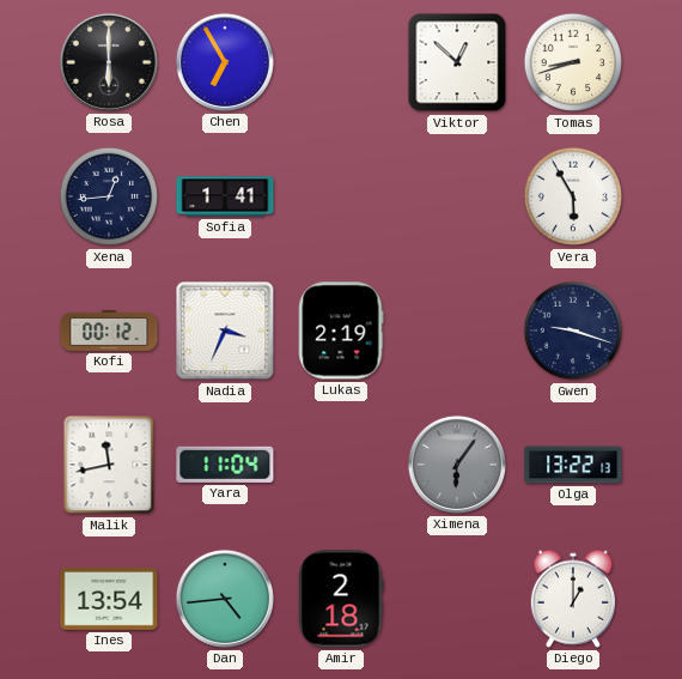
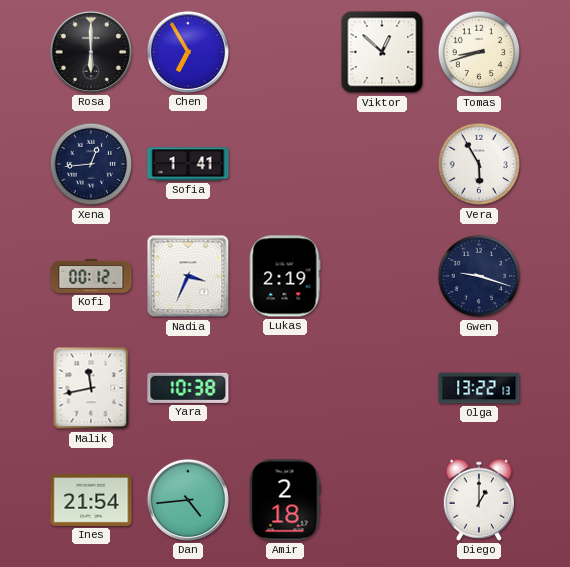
Yara: 11:04 -> 10:38 (188, 388)
Ximena: 6:06 -> none (457, 465)
Ines: 13:54 -> 21:54 (91, 500)
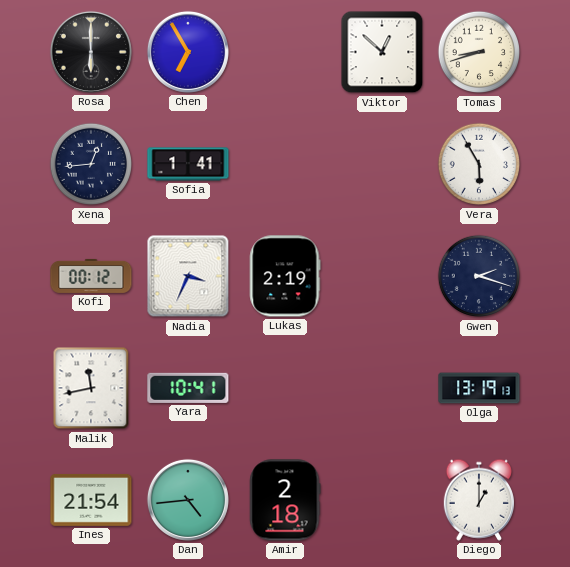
Gwen: 9:18 -> 2:18 (479, 276)
Yara: 10:38 -> 10:41 (188, 388)
Olga: 13:22 -> 13:19 (479, 388)
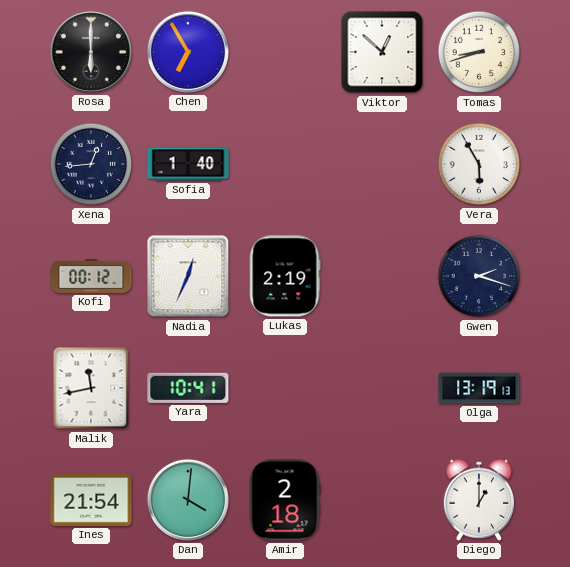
Sofia: 1:41 -> 1:40 (188, 164)
Nadia: 3:34 -> 12:34 (188, 276)
Dan: 4:44 -> 4:01 (188, 500)
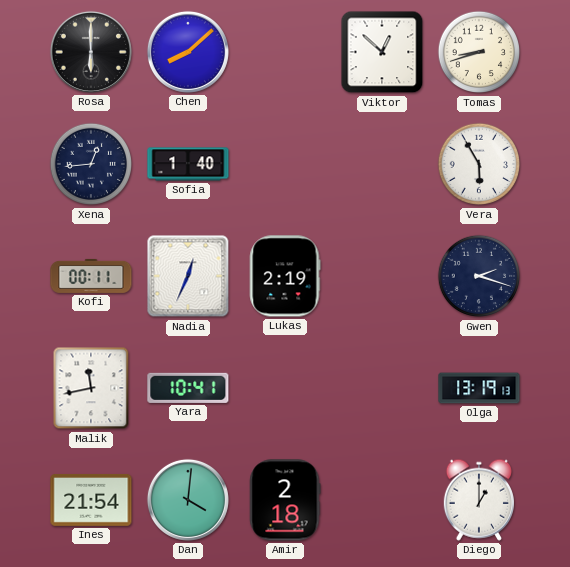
Chen: 6:55 -> 8:08 (188, 52)
Kofi: 00:12 -> 00:11 (91, 276)
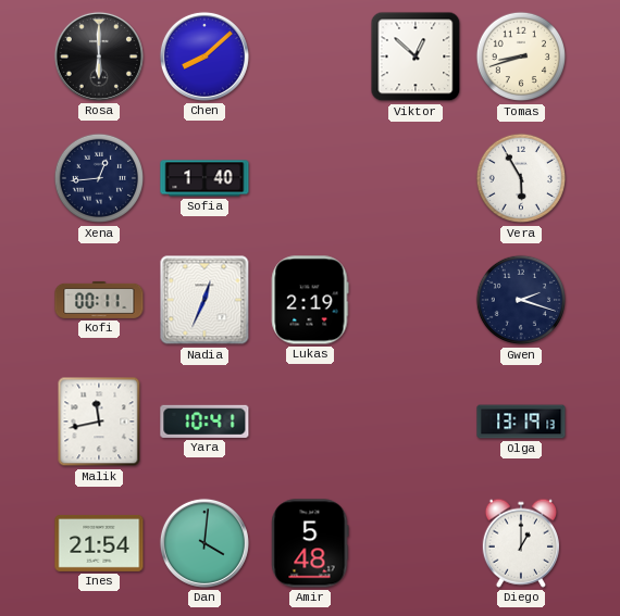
Amir: 2:18 -> 5:48 (310, 543)
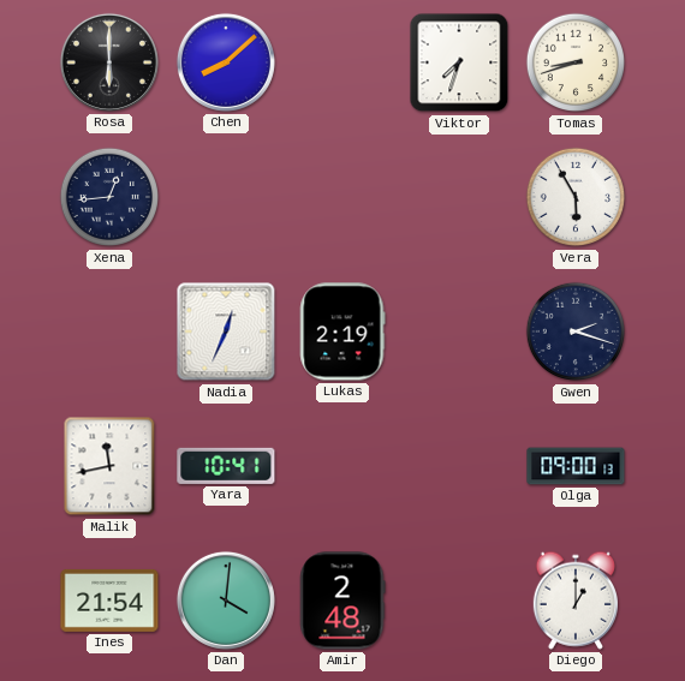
Viktor: 12:52 -> 7:33 (459, 62)
Sofia: 1:40 -> none (204, 178)
Kofi: 00:11 -> none (99, 300)
Olga: 13:19 -> 09:00 (576, 466)
Amir: 5:48 -> 2:48 (342, 601)
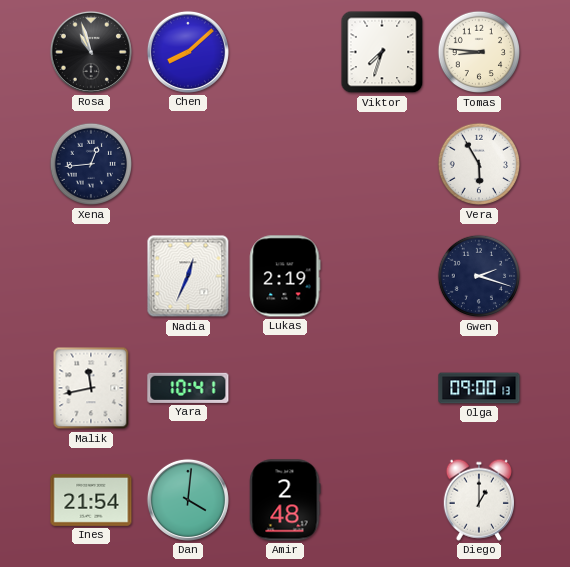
Rosa: 6:00 -> 10:57 (91, 52)
Tomas: 8:42 -> 8:46 (479, 52)
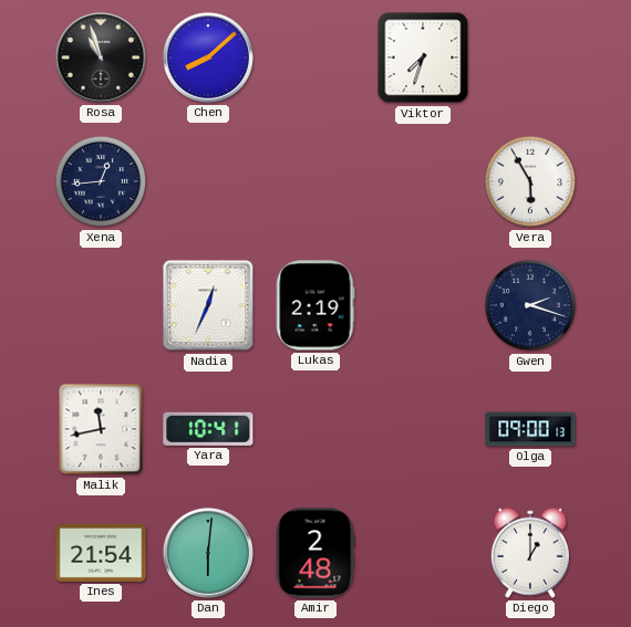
Tomas: 8:46 -> none (479, 52)
Dan: 4:01 -> 6:01 (208, 553)
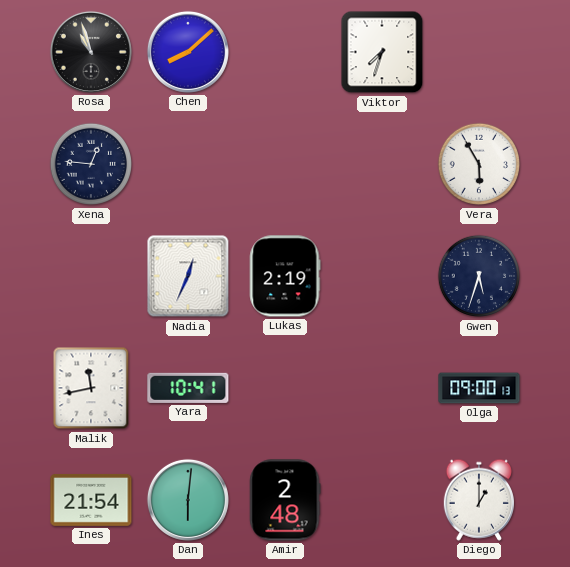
Xena: 12:44 -> 12:46 (91, 164)
Gwen: 2:18 -> 5:33 (479, 276)
